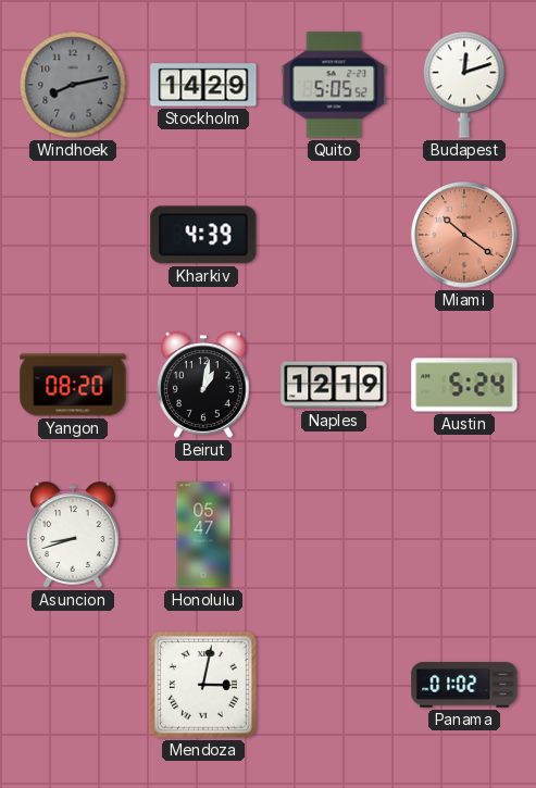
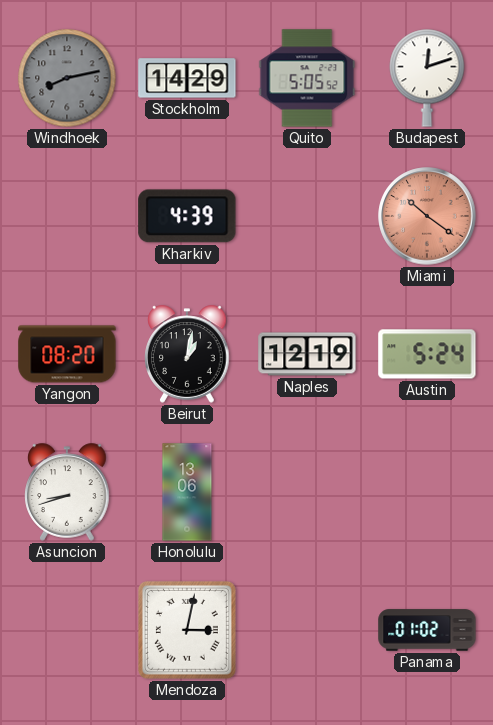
Honolulu: 05:47 -> 13:06 (187, 492)
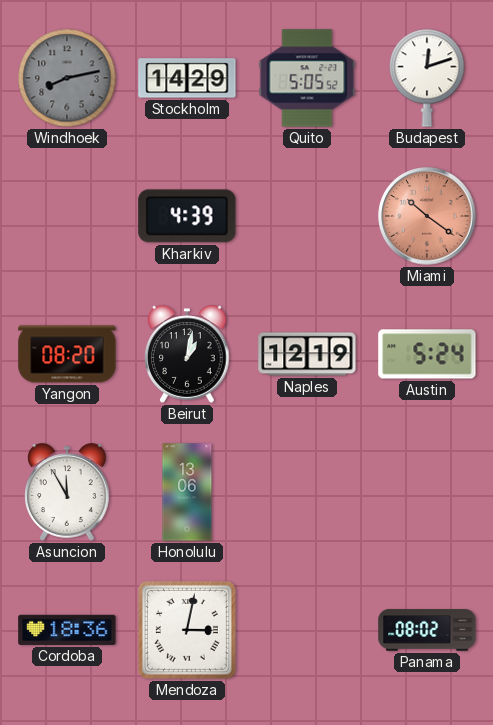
Asuncion: 8:42 -> 11:55 (67, 492)
Cordoba: none -> 18:36 (67, 630)
Panama: 01:02 -> 08:02 (427, 630)
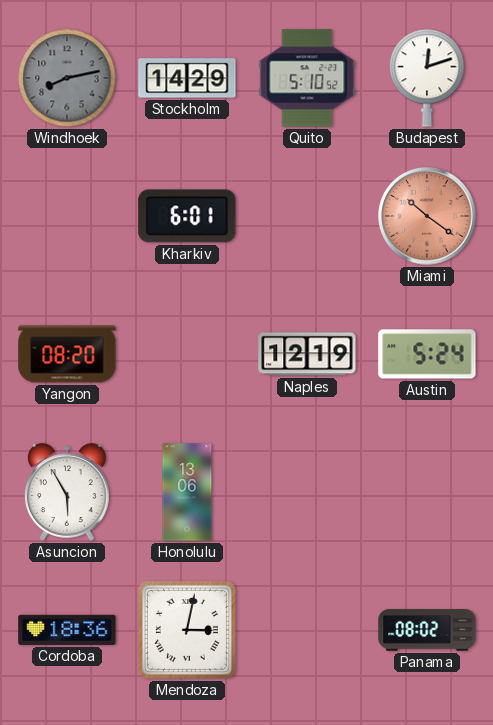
Quito: 5:05 -> 5:10 (307, 78)
Kharkiv: 4:39 -> 6:01 (187, 216)
Beirut: 1:02 -> none (187, 354)
Asuncion: 11:55 -> 5:55 (67, 492)
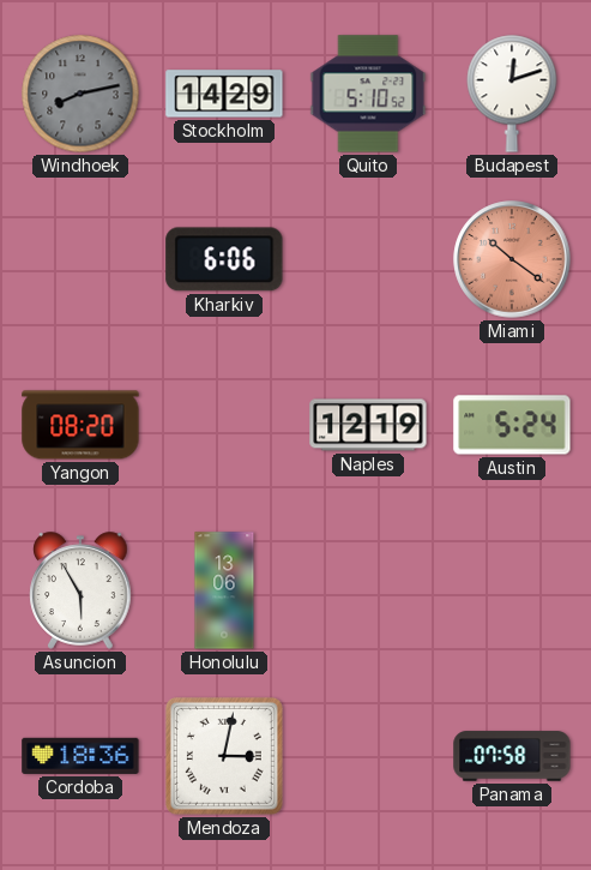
Kharkiv: 6:01 -> 6:06 (224, 259)
Panama: 08:02 -> 07:58 (512, 756)
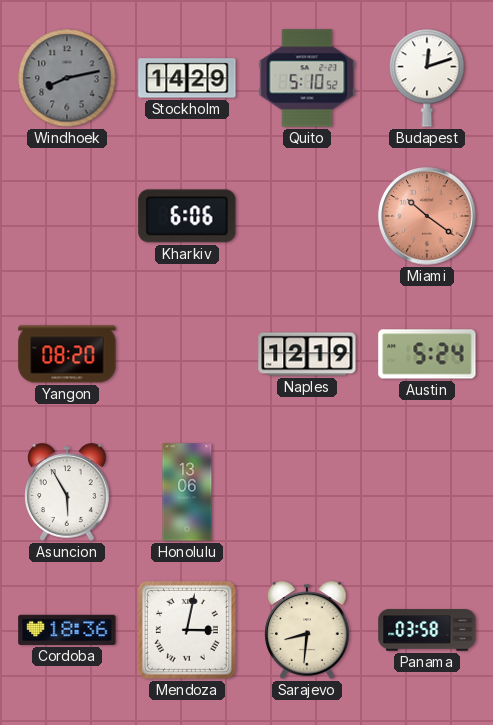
Sarajevo: none -> 8:31 (307, 630)
Panama: 07:58 -> 03:58 (427, 630)
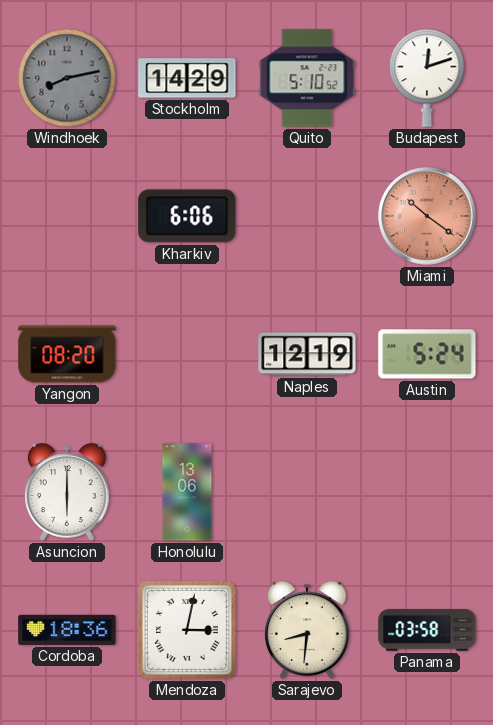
Asuncion: 5:55 -> 6:00 (67, 492)
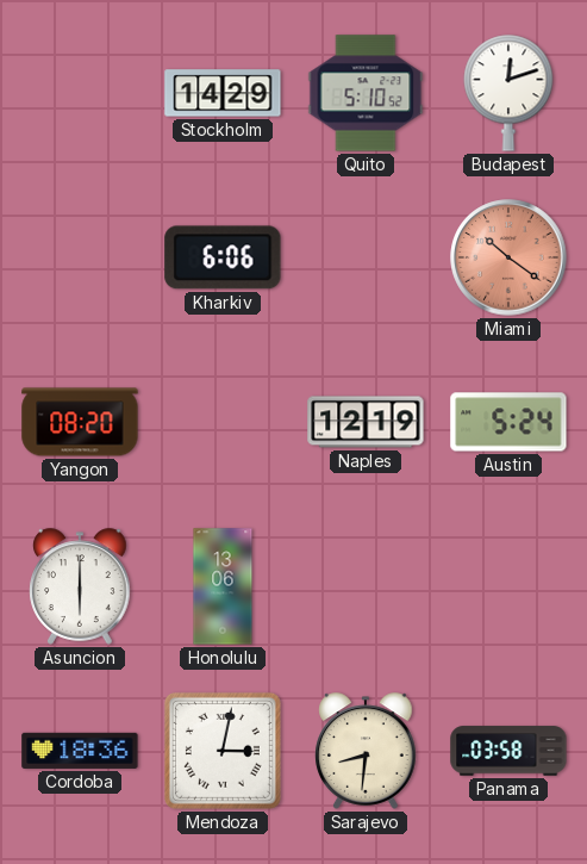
Windhoek: 8:13 -> none (67, 78)
